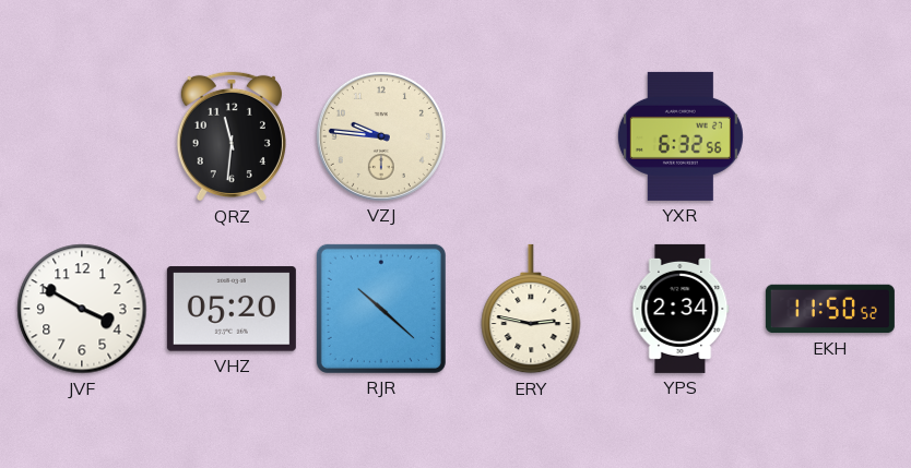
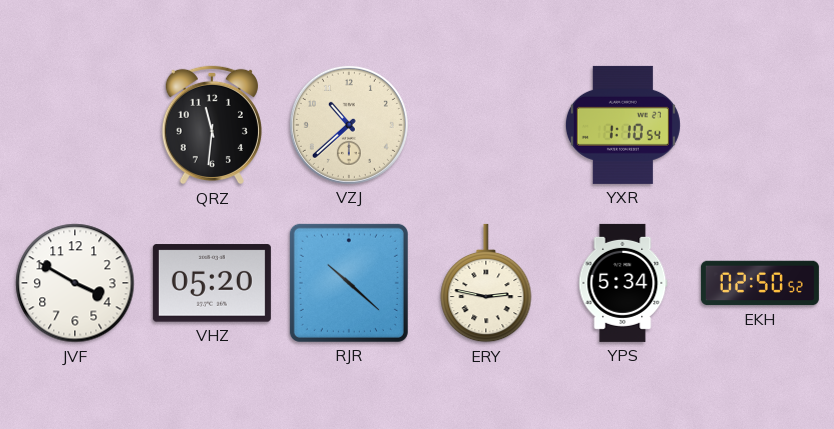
VZJ: 9:46 -> 10:38 (349, 125)
YXR: 6:32 -> 1:10 (623, 125)
YPS: 2:34 -> 5:34 (623, 283)
EKH: 11:50 -> 02:50 (760, 283)
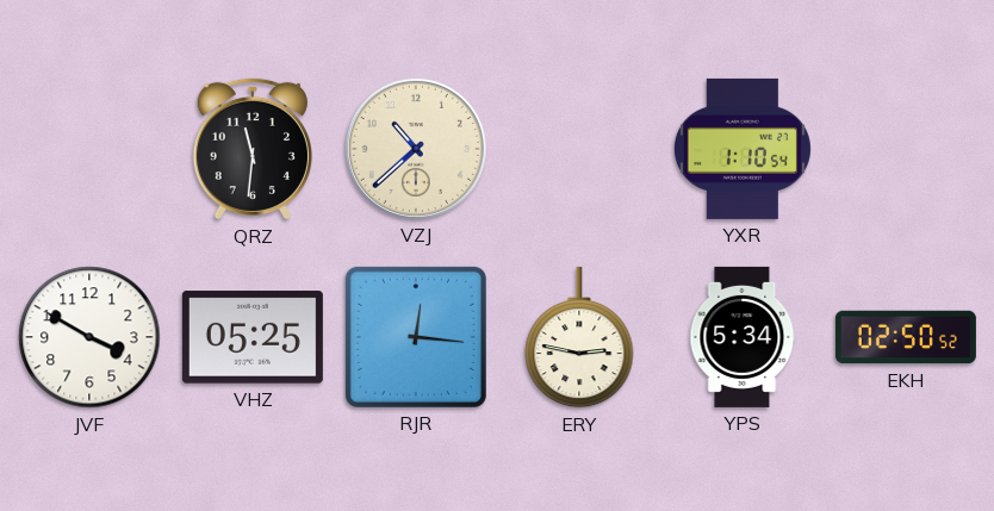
VHZ: 05:20 -> 05:25 (253, 337)
RJR: 10:22 -> 12:16 (416, 337)
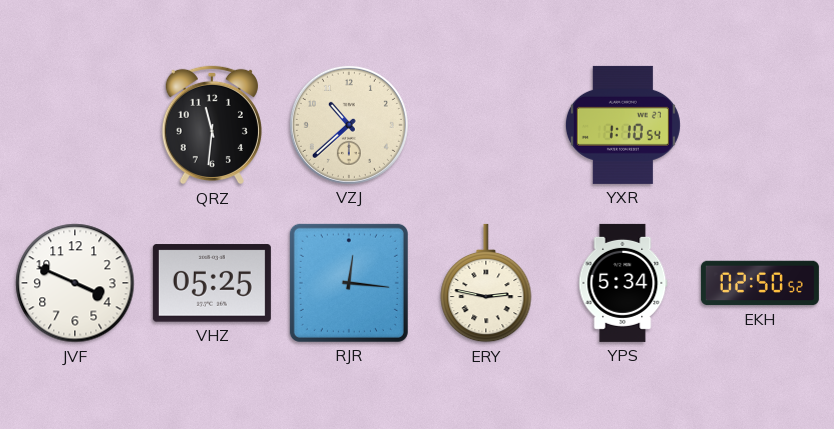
JVF: 3:50 -> 3:49 (75, 283)
